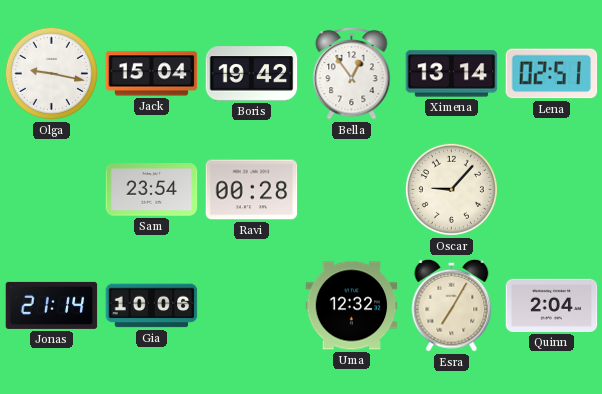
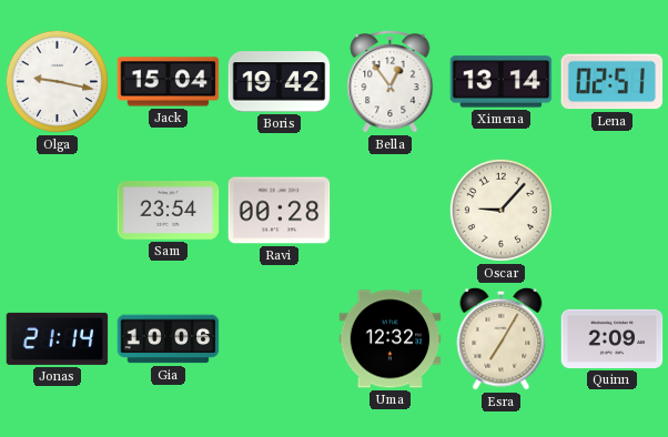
Quinn: 2:04 -> 2:09 (613, 338)
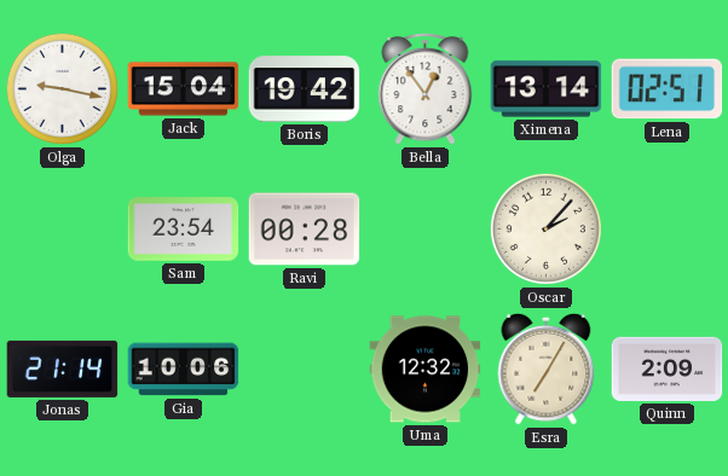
Oscar: 9:07 -> 2:07 (545, 228)
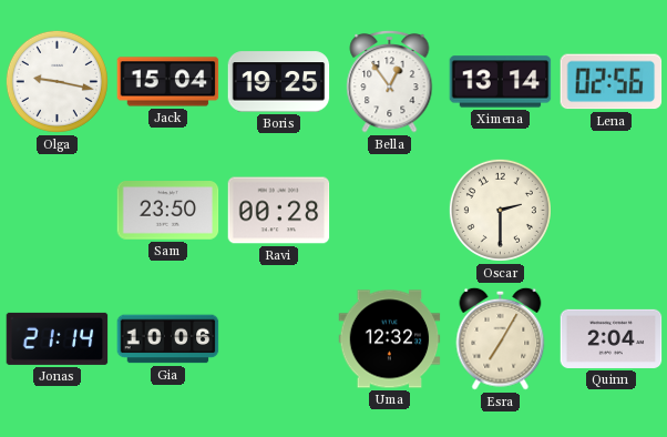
Boris: 19:42 -> 19:25 (279, 82)
Lena: 02:51 -> 02:56 (612, 82)
Sam: 23:54 -> 23:50 (168, 211)
Oscar: 2:07 -> 2:30 (500, 210)
Quinn: 2:09 -> 2:04 (612, 338)
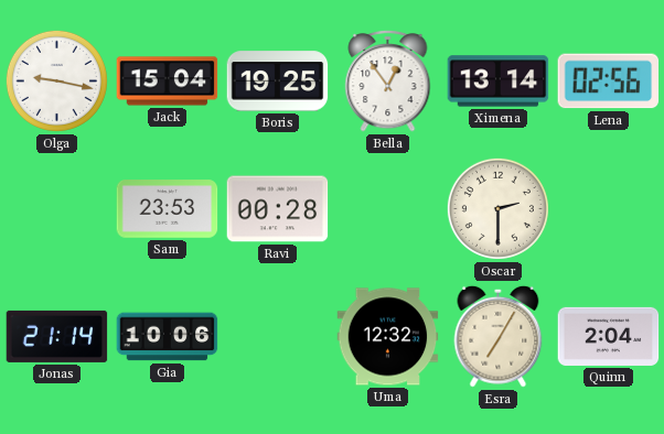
Sam: 23:50 -> 23:53 (168, 209)
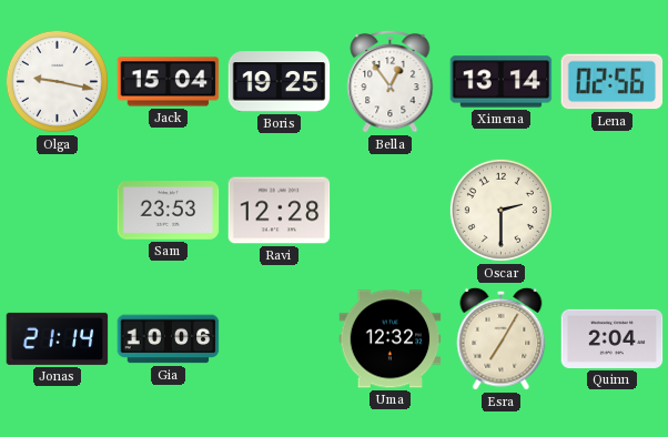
Ravi: 00:28 -> 12:28 (280, 211)
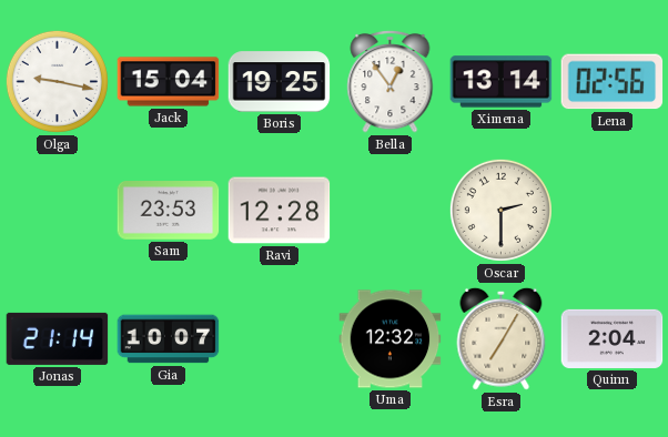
Gia: 10:06 -> 10:07 (169, 339)
